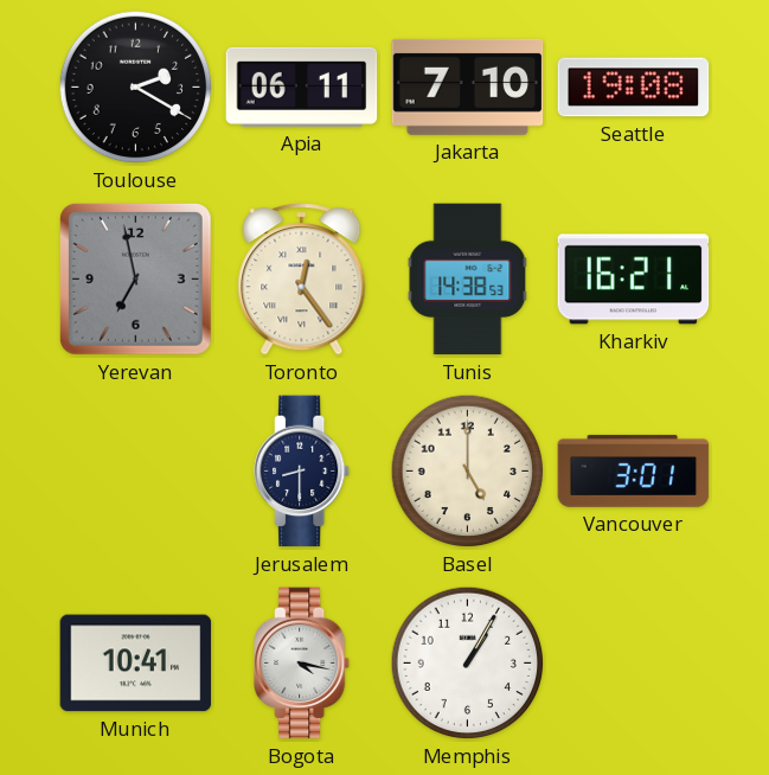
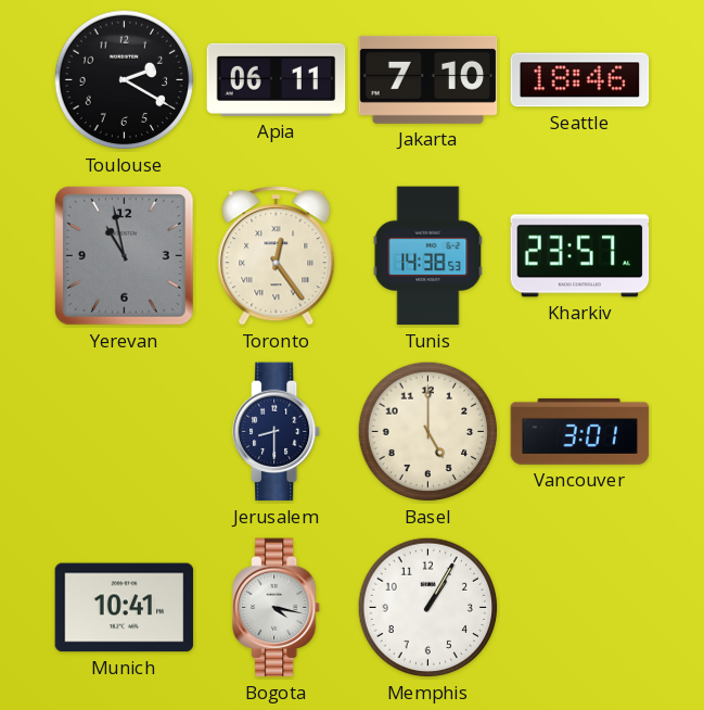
Seattle: 19:08 -> 18:46 (580, 80)
Yerevan: 6:58 -> 10:58 (124, 255)
Kharkiv: 16:21 -> 23:57 (580, 256)
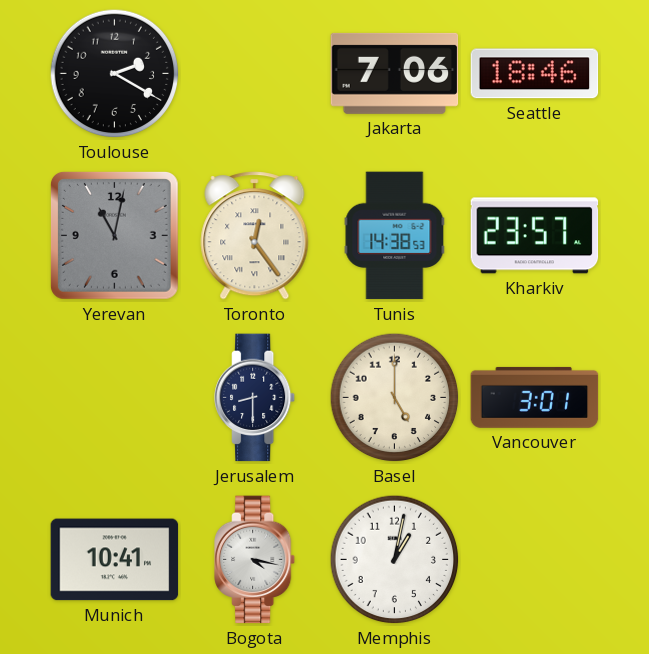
Apia: 06:11 -> none (277, 79)
Jakarta: 7:10 -> 7:06 (395, 73)
Yerevan: 10:58 -> 11:02 (114, 235)
Memphis: 1:05 -> 1:02 (395, 560)
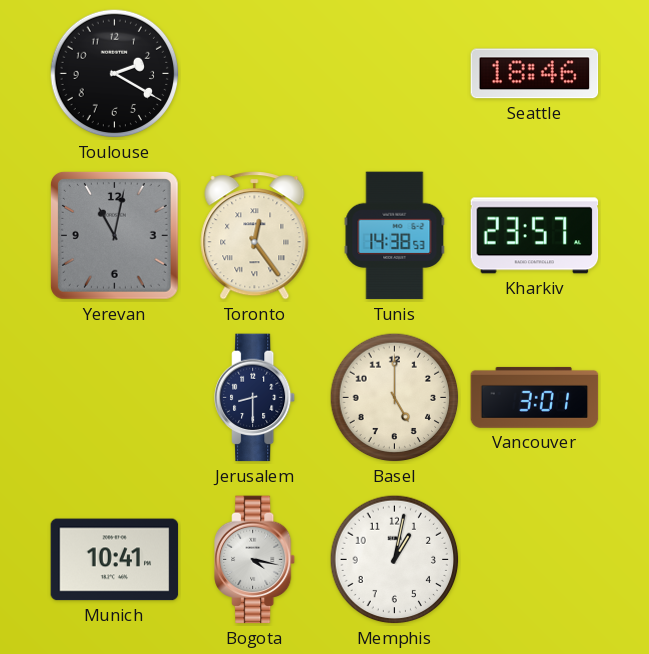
Jakarta: 7:06 -> none (395, 73)
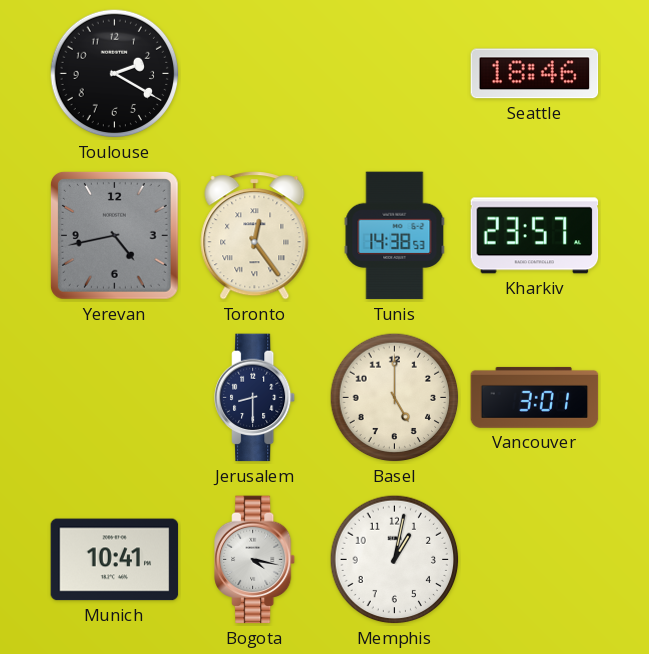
Yerevan: 11:02 -> 4:43 (114, 235)
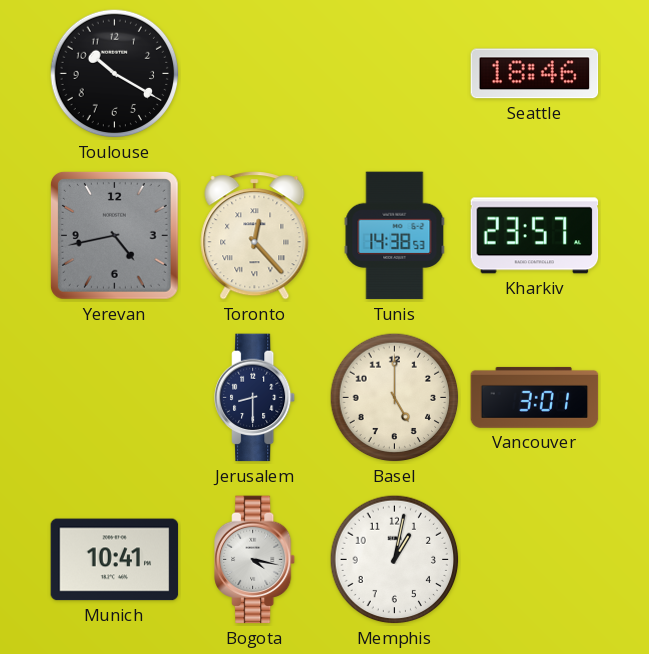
Toulouse: 2:20 -> 10:20 (115, 74)
Toronto: 12:24 -> 12:23 (255, 236)
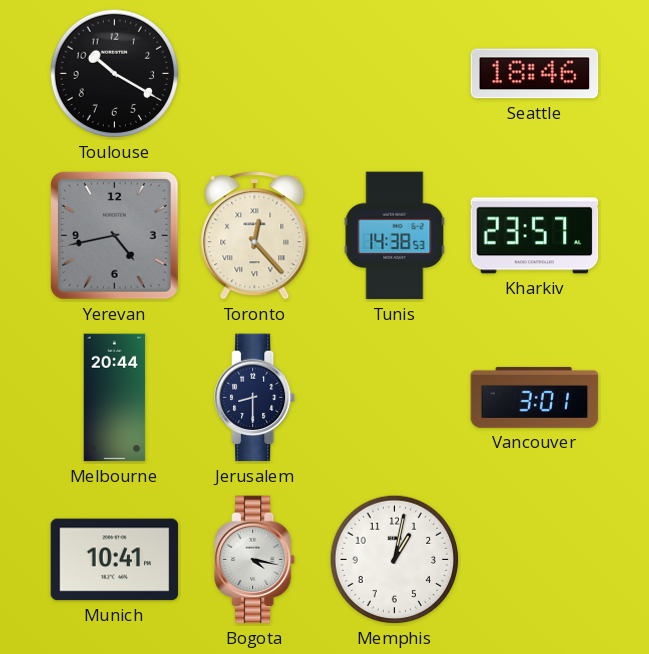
Melbourne: none -> 20:44 (115, 398)
Basel: 5:00 -> none (395, 398)
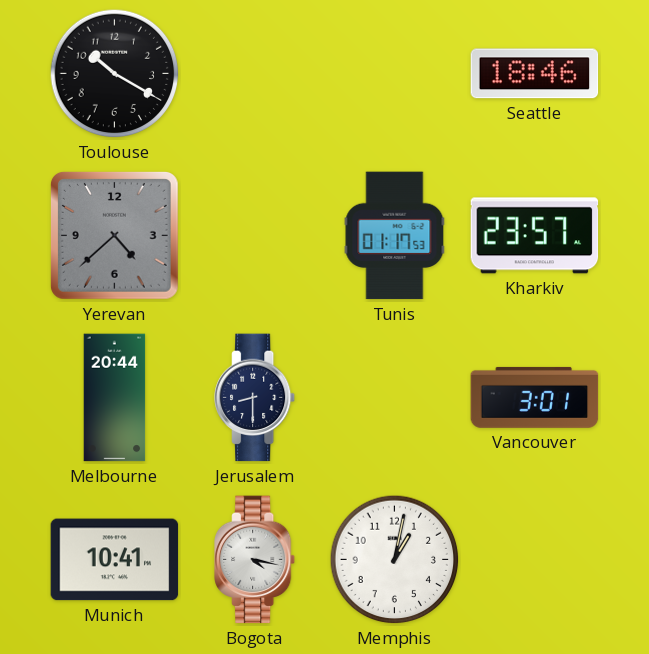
Yerevan: 4:43 -> 4:38 (114, 235)
Toronto: 12:23 -> none (255, 236)
Tunis: 14:38 -> 01:17 (395, 236)
